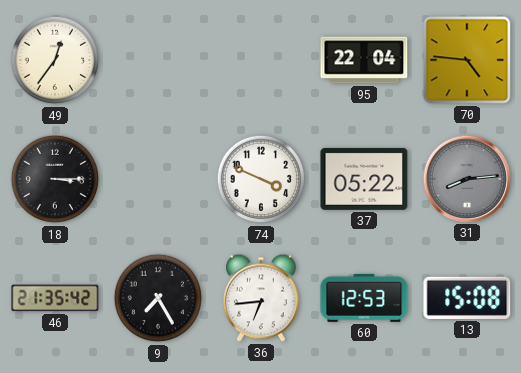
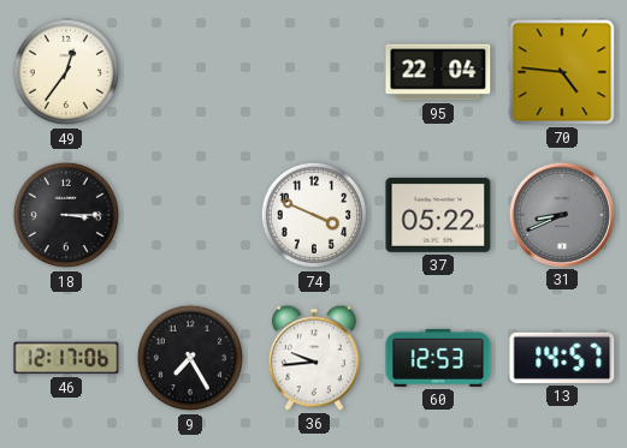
31: 8:14 -> 8:41 (561, 214)
46: 21:35 -> 12:17 (66, 358)
36: 6:44 -> 9:44 (315, 358)
13: 15:08 -> 14:57 (562, 358)
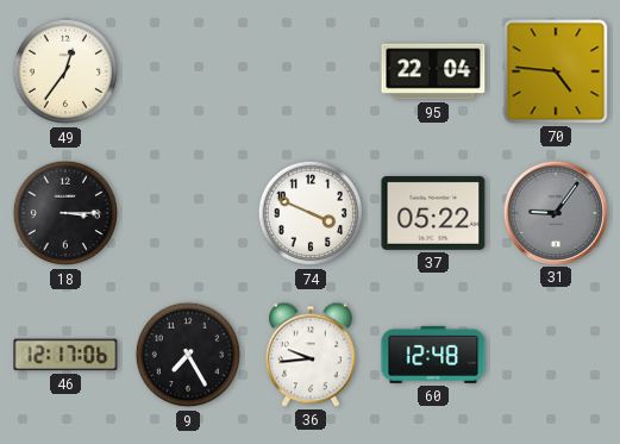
31: 8:41 -> 9:06 (555, 212)
60: 12:53 -> 12:48 (433, 355)
13: 14:57 -> none (562, 358)
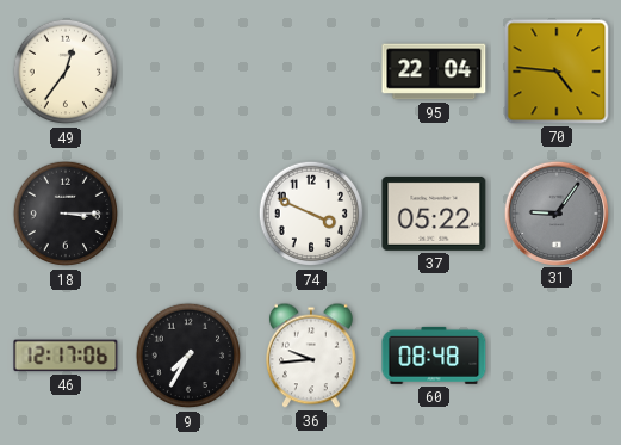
9: 7:25 -> 7:35 (188, 356)
60: 12:48 -> 08:48 (434, 356)
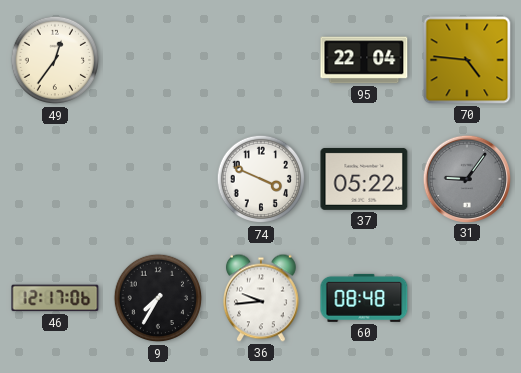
18: 3:15 -> none (66, 214)
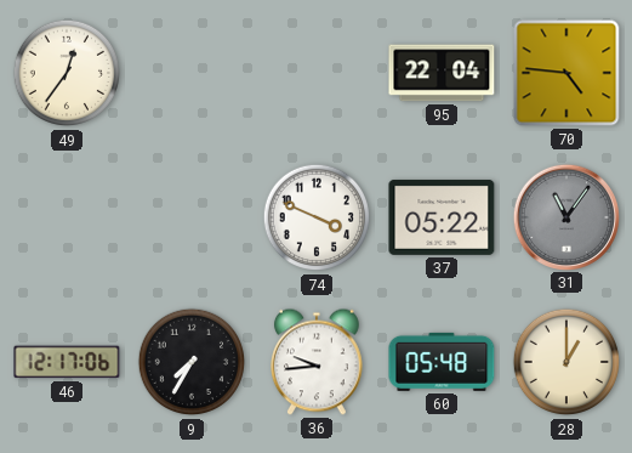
31: 9:06 -> 11:06 (565, 216)
60: 08:48 -> 05:48 (442, 362)
28: none -> 1:00 (566, 362)
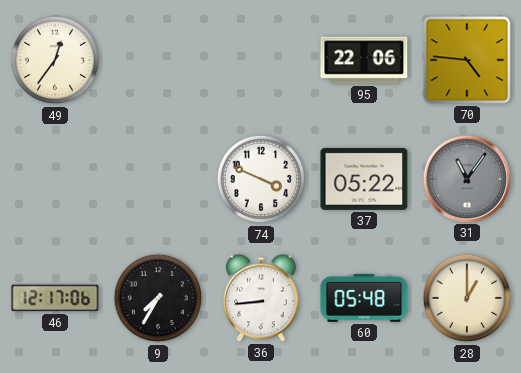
95: 22:04 -> 22:06 (364, 60)
36: 9:44 -> 8:44 (262, 298)
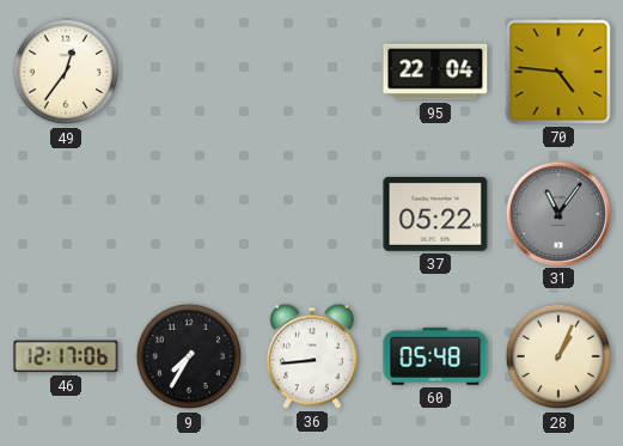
95: 22:06 -> 22:04 (435, 72)
74: 3:49 -> none (261, 179)
28: 1:00 -> 1:04 (558, 356)
